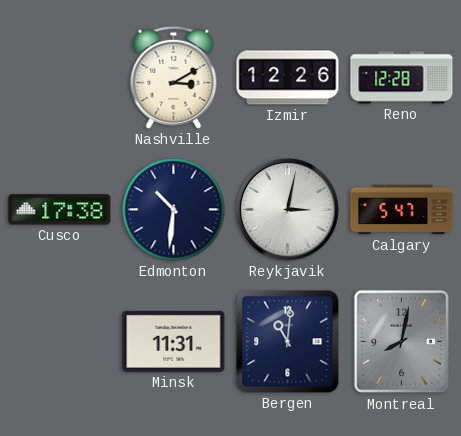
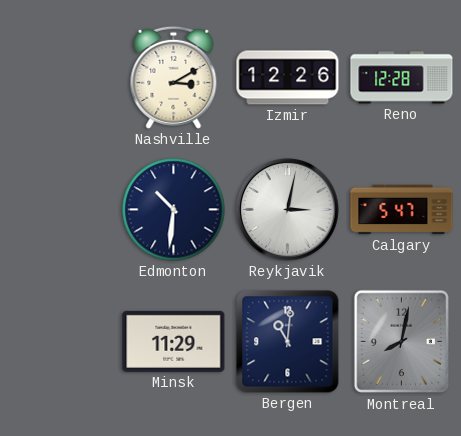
Cusco: 17:38 -> none (60, 210)
Minsk: 11:31 -> 11:29 (174, 341)
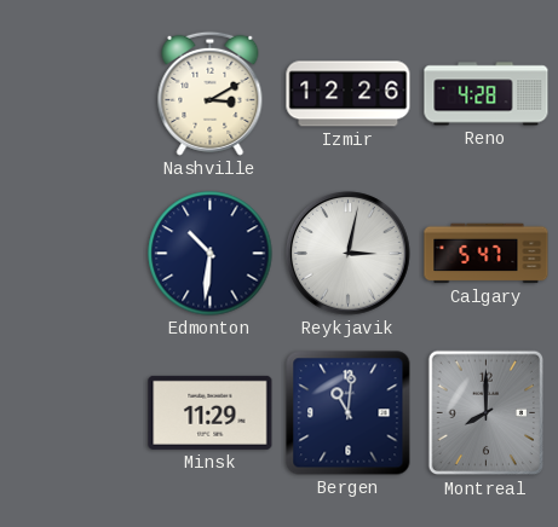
Reno: 12:28 -> 4:28 (487, 94)
Montreal: 8:02 -> 8:00 (485, 413)
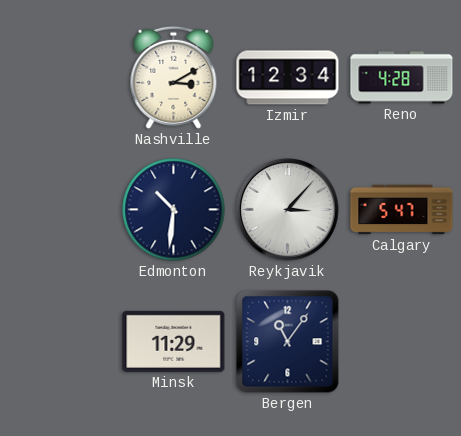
Izmir: 12:26 -> 12:34 (288, 78)
Reykjavik: 3:02 -> 3:07 (288, 210)
Bergen: 11:01 -> 11:06 (288, 342)
Montreal: 8:00 -> none (485, 413)
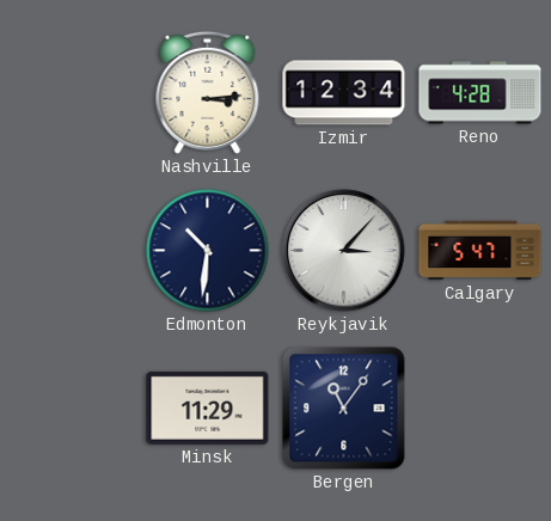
Nashville: 3:10 -> 3:14 (208, 92)
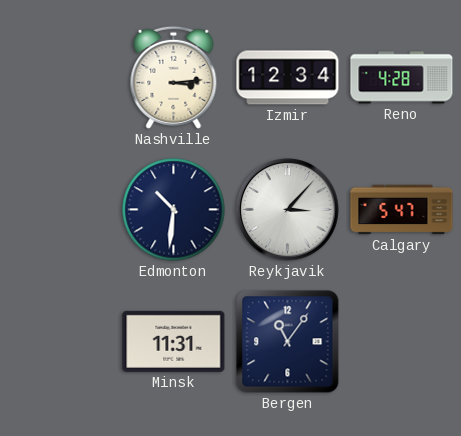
Minsk: 11:29 -> 11:31 (174, 341)
